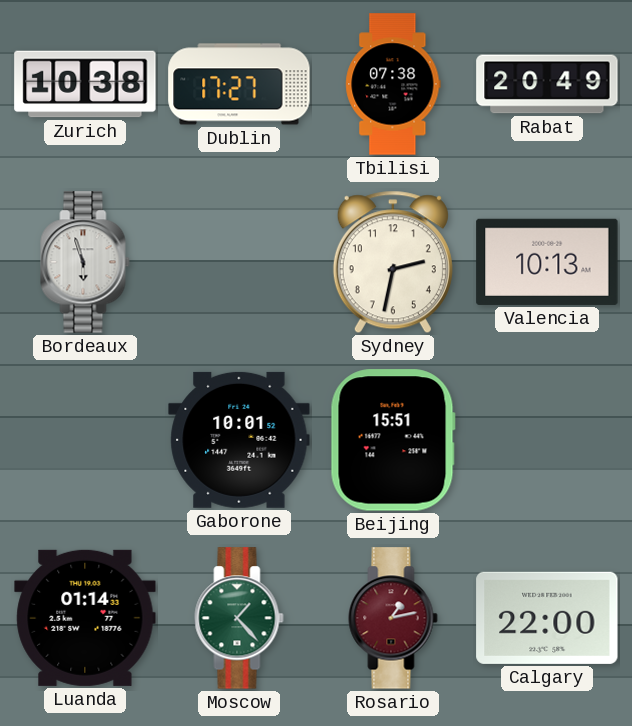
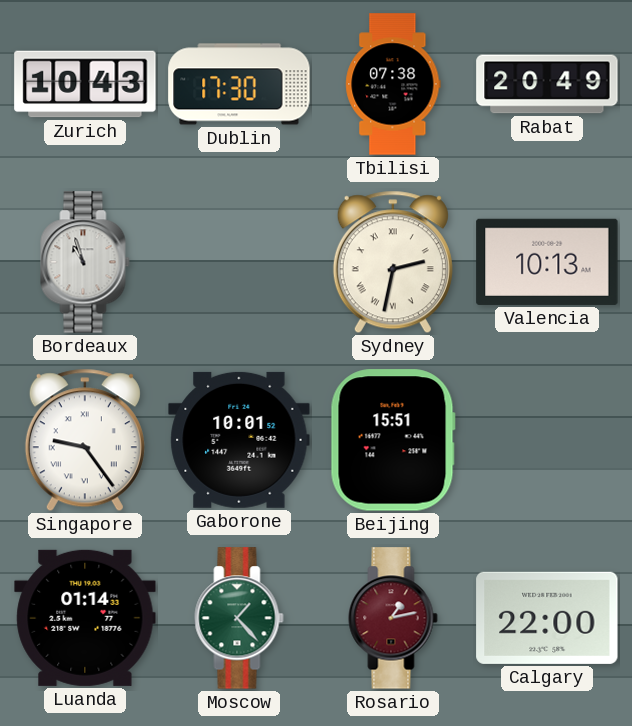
Zurich: 10:38 -> 10:43 (85, 84)
Dublin: 17:27 -> 17:30 (239, 84)
Bordeaux: 5:57 -> 10:57 (85, 262)
Sydney numerals: Arabic -> Roman (393, 262)
Singapore: none -> 9:24 (85, 440)
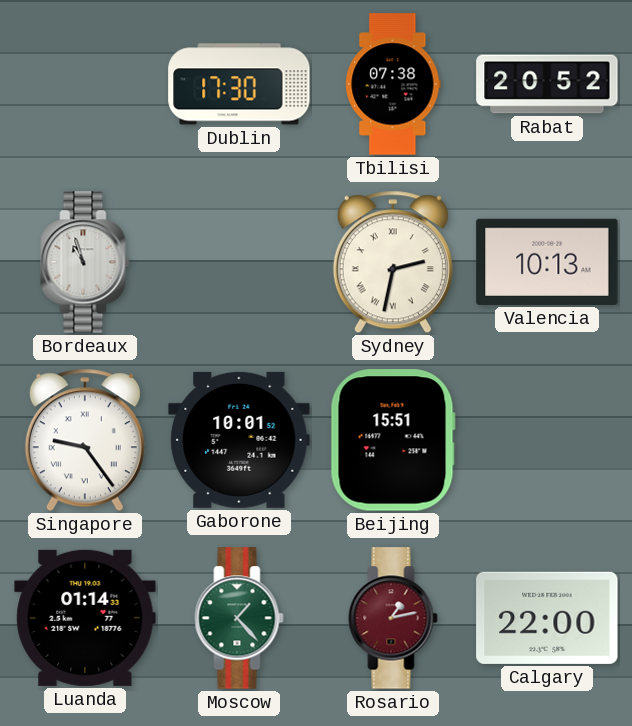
Zurich: 10:43 -> none (85, 84)
Rabat: 20:49 -> 20:52 (547, 84)
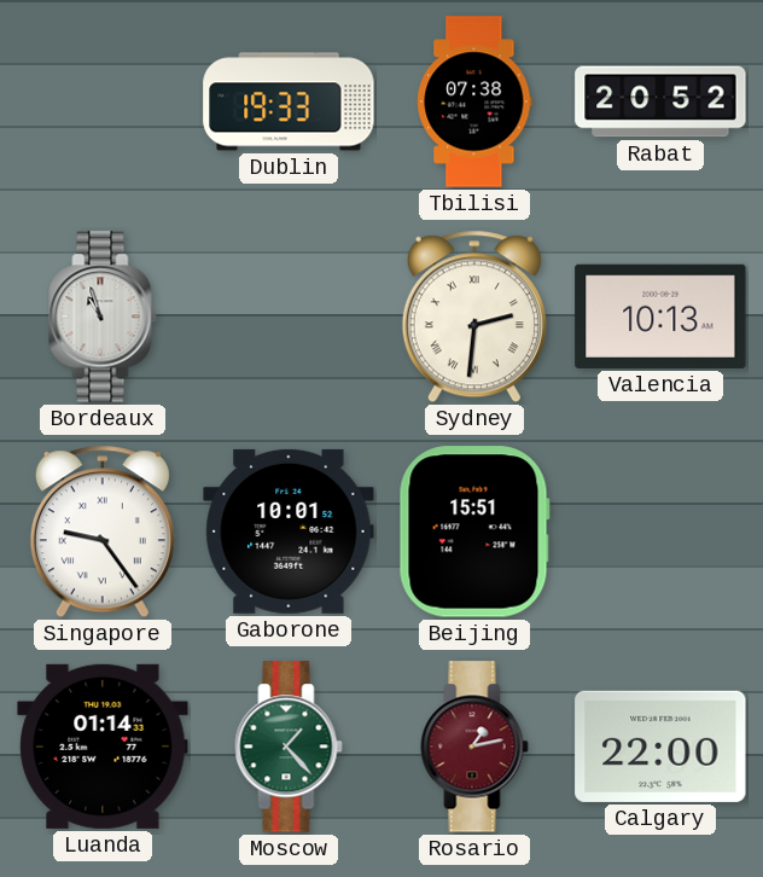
Dublin: 17:30 -> 19:33 (289, 101)
Sydney: 2:32 -> 2:31 (474, 316)
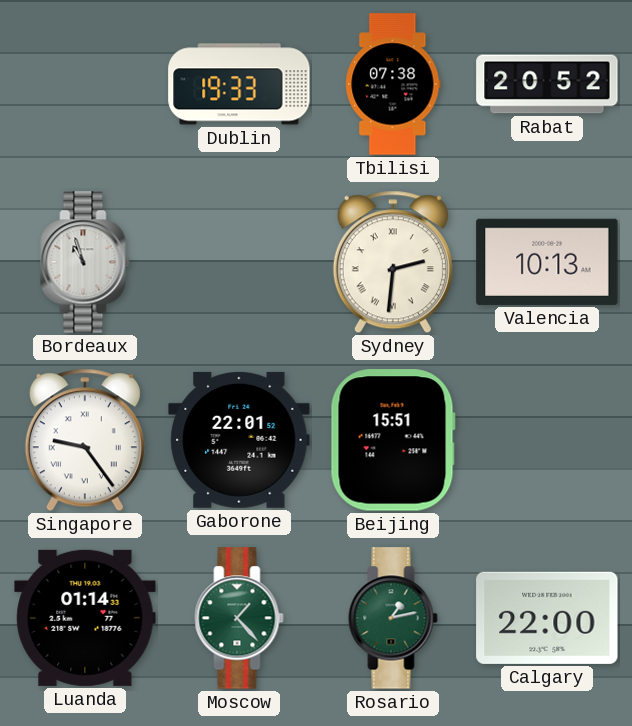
Gaborone: 10:01 -> 22:01 (239, 440)
Rosario dial: burgundy -> green (393, 618)
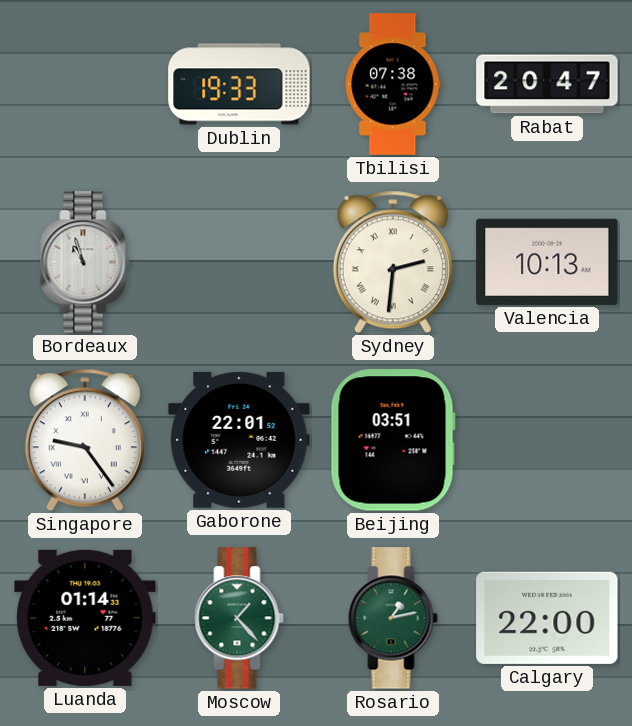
Rabat: 20:52 -> 20:47 (547, 84)
Beijing: 15:51 -> 03:51 (393, 440)
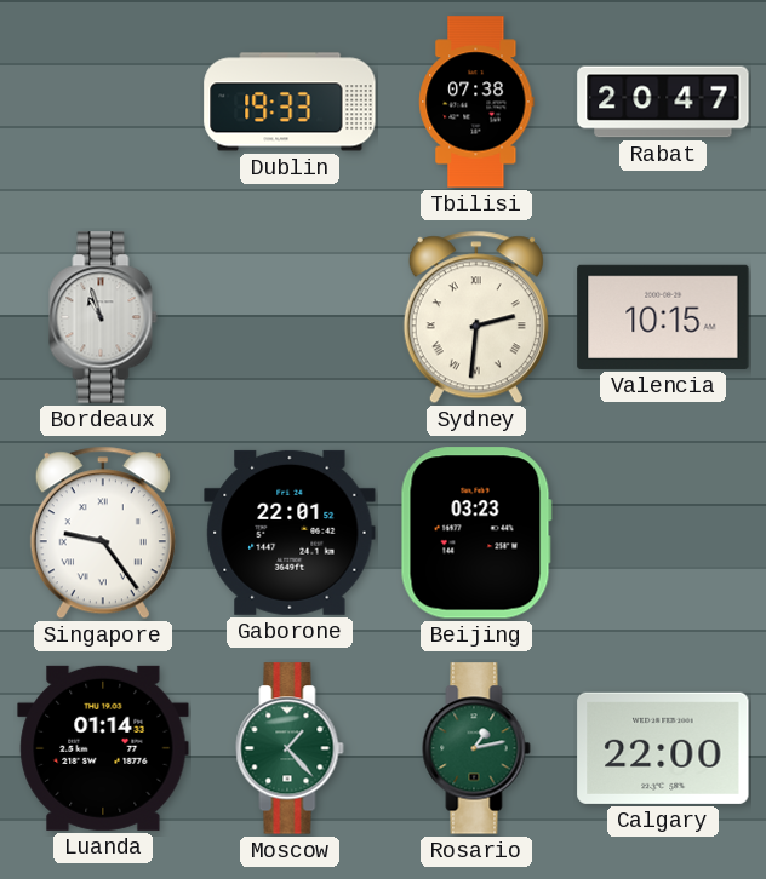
Valencia: 10:13 -> 10:15 (663, 317)
Beijing: 03:51 -> 03:23 (476, 533)
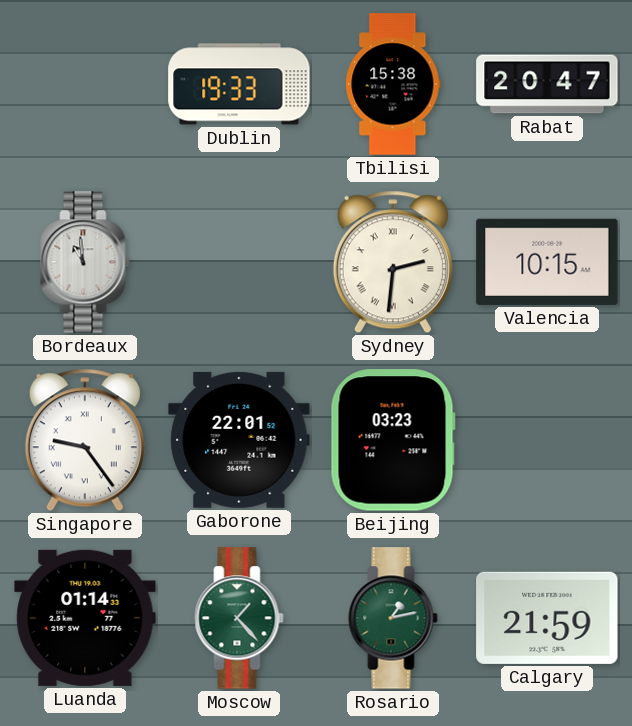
Tbilisi: 07:38 -> 15:38 (393, 84)
Bordeaux: 10:57 -> 10:59 (85, 262)
Calgary: 22:00 -> 21:59 (547, 618)
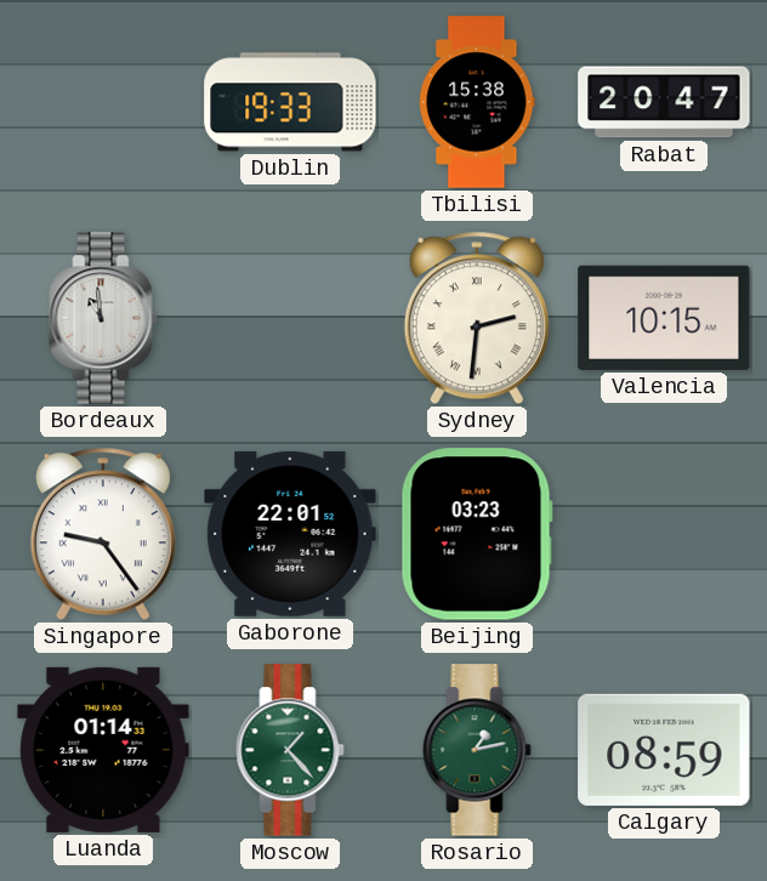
Calgary: 21:59 -> 08:59 (664, 750)
